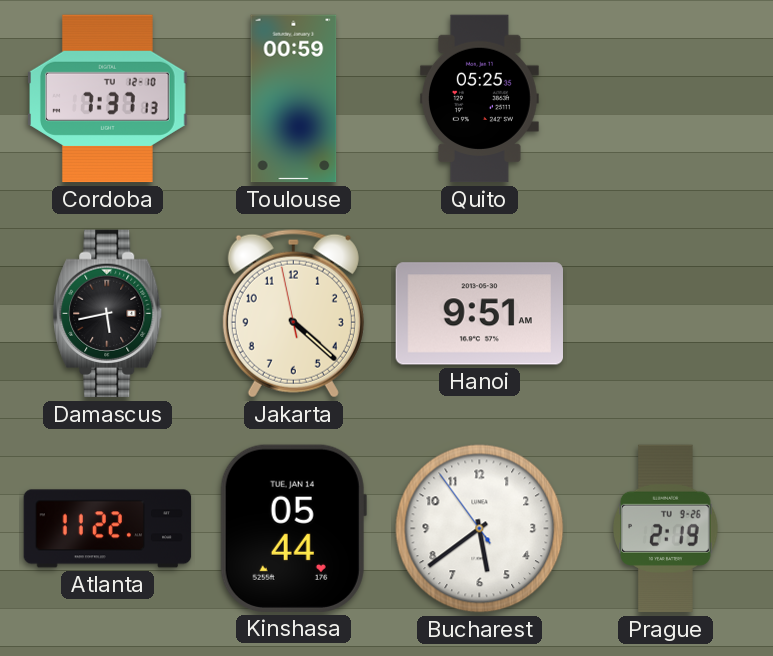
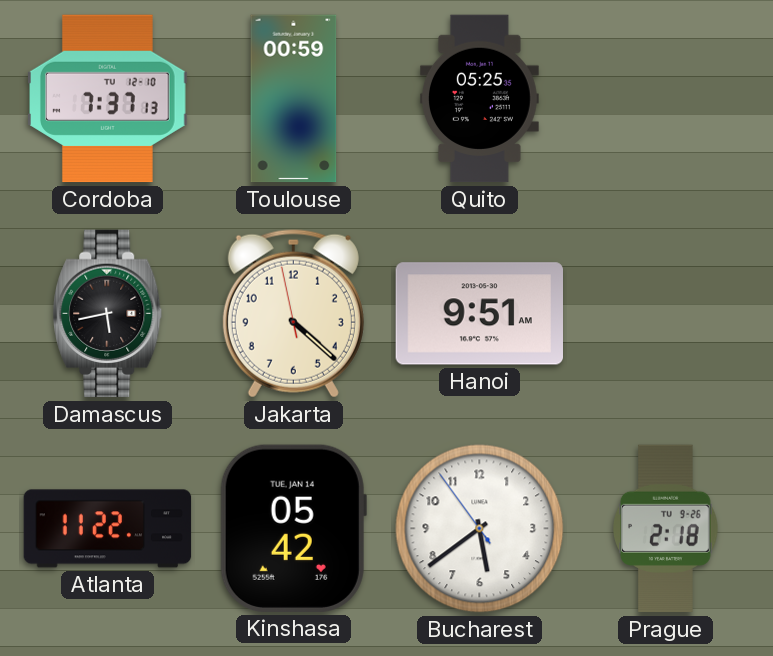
Kinshasa: 05:44 -> 05:42 (293, 528)
Prague: 2:19 -> 2:18 (666, 529)
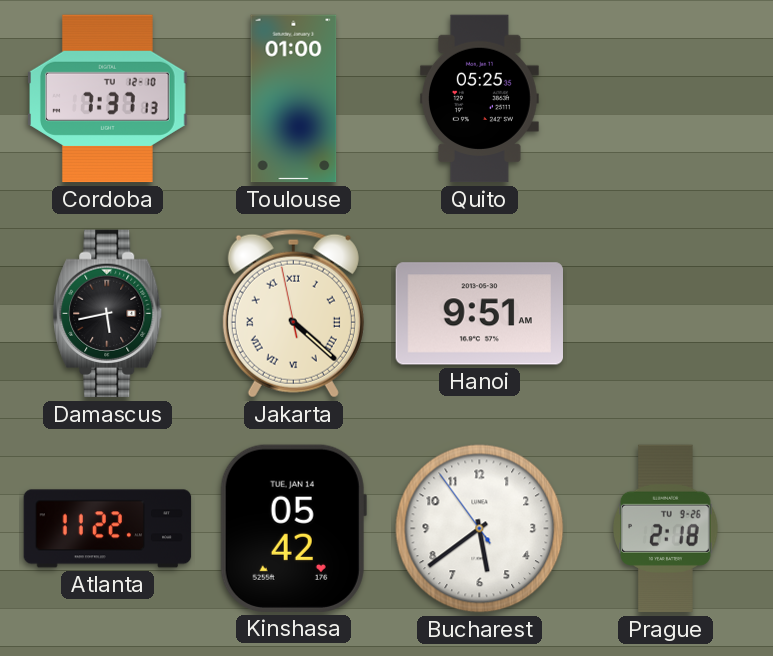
Toulouse: 00:59 -> 01:00 (294, 99)
Jakarta numerals: Arabic -> Roman (293, 314)
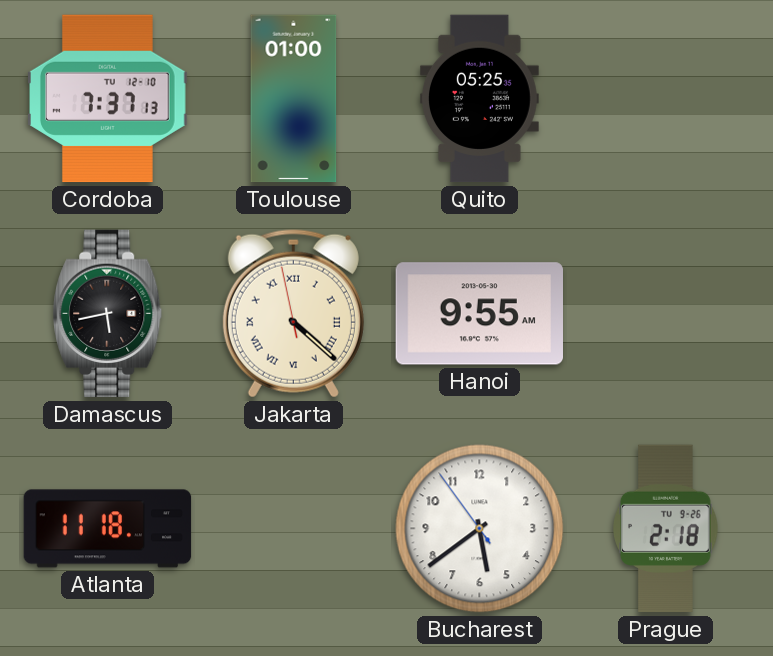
Hanoi: 9:51 -> 9:55 (479, 314)
Atlanta: 11:22 -> 11:18 (108, 529)
Kinshasa: 05:42 -> none (293, 528)
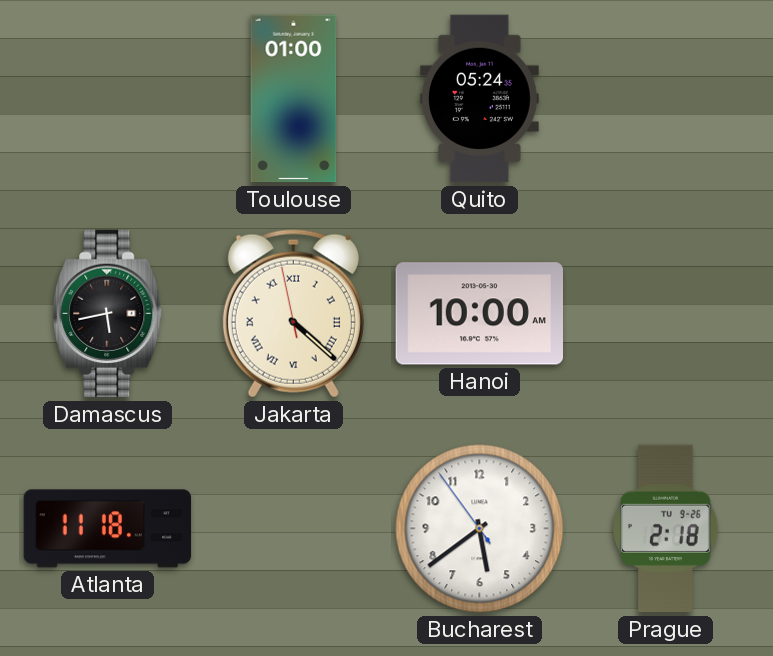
Cordoba: 7:37 -> none (108, 99)
Quito: 05:25 -> 05:24 (479, 99)
Hanoi: 9:55 -> 10:00 (479, 314)
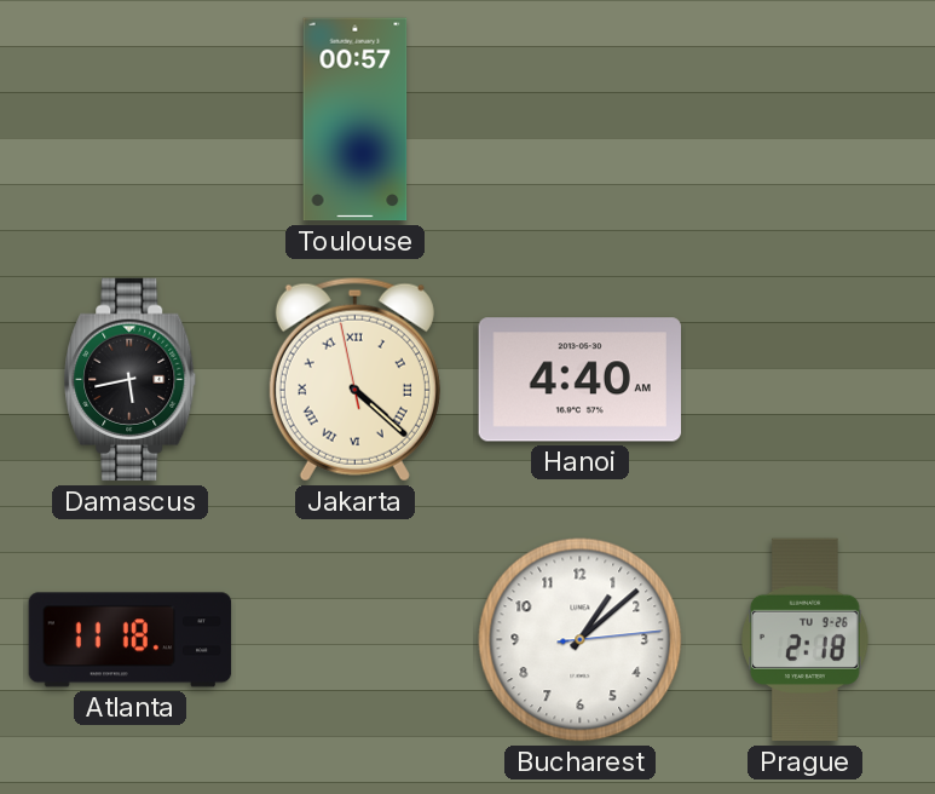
Toulouse: 01:00 -> 00:57 (356, 120)
Quito: 05:24 -> none (479, 99)
Hanoi: 10:00 -> 4:40 (579, 380)
Bucharest: 5:38 -> 1:08 (581, 640)
